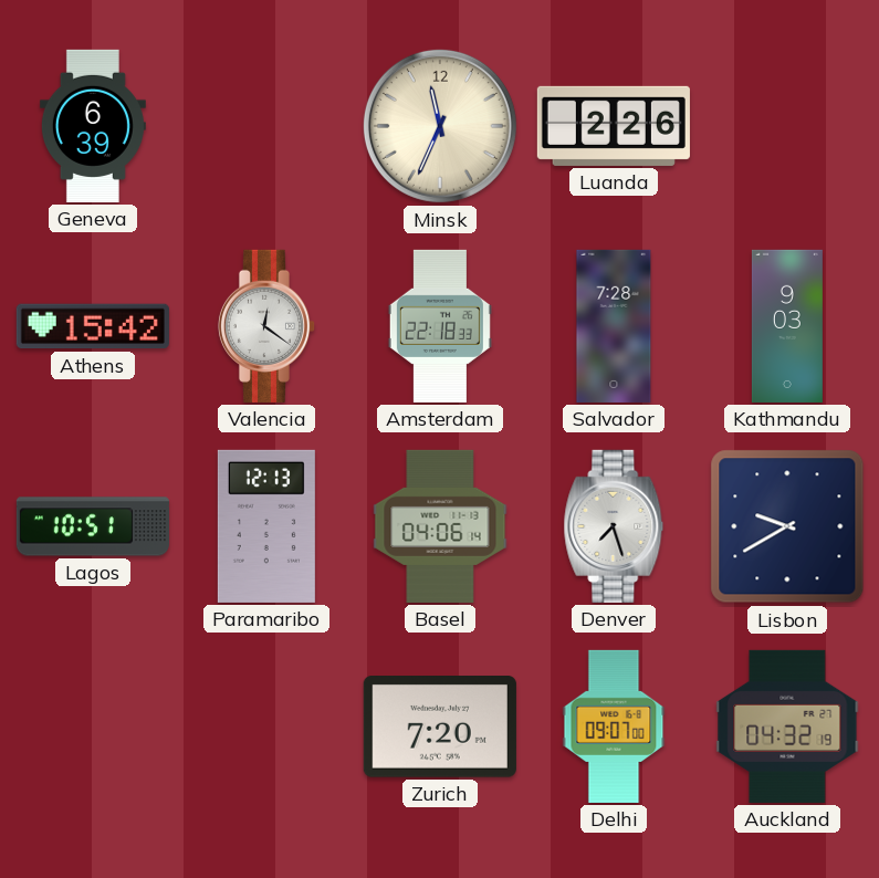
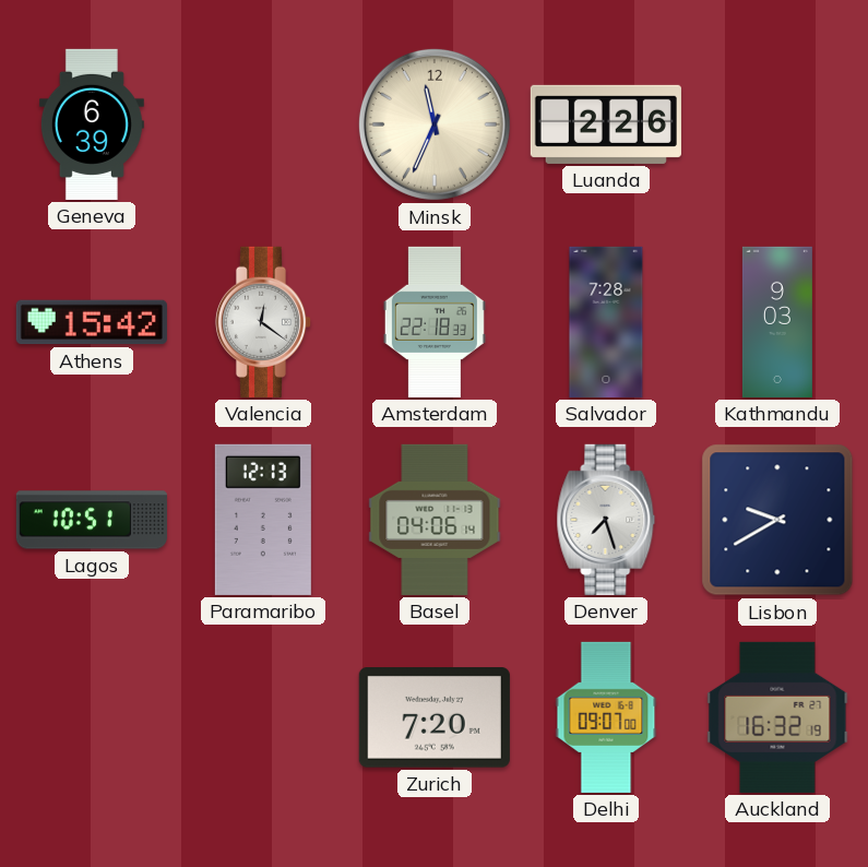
Auckland: 04:32 -> 16:32 (777, 717)
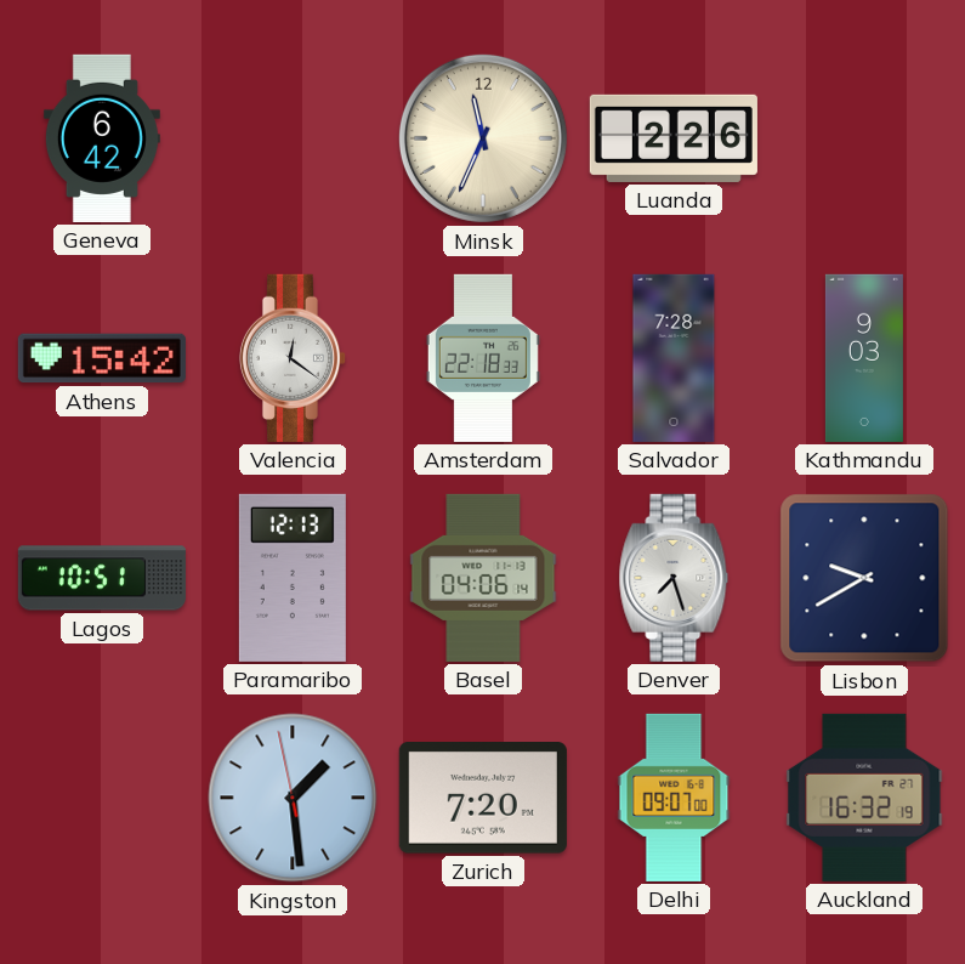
Geneva: 6:39 -> 6:42 (102, 138)
Kingston: none -> 1:28 (293, 798)
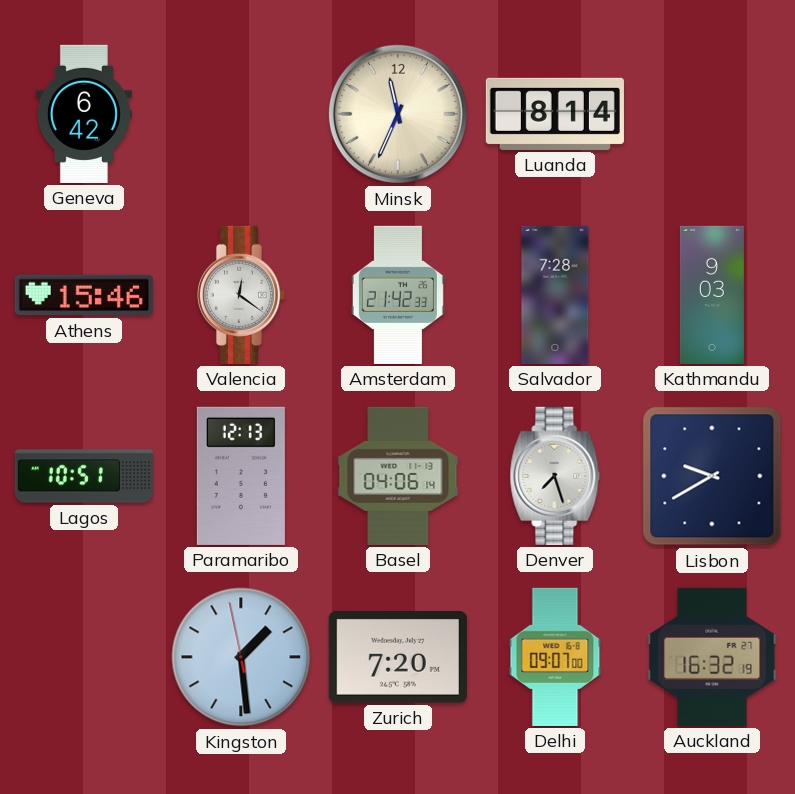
Luanda: 2:26 -> 8:14 (555, 114)
Athens: 15:42 -> 15:46 (84, 295)
Amsterdam: 22:18 -> 21:42 (398, 295)
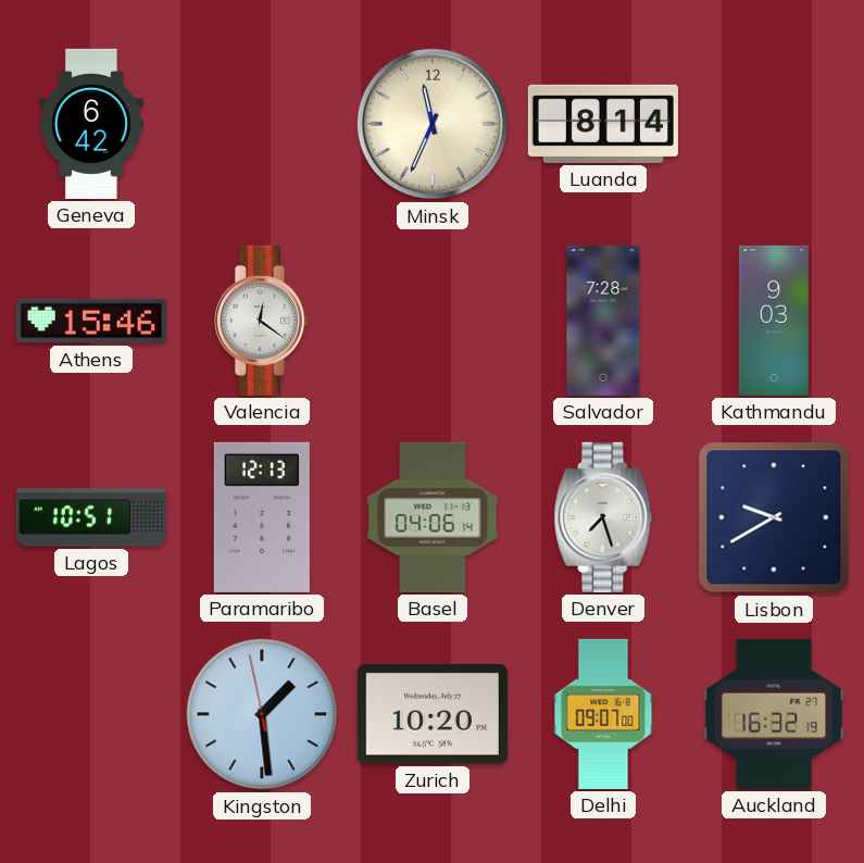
Amsterdam: 21:42 -> none (398, 295)
Zurich: 7:20 -> 10:20 (433, 715)
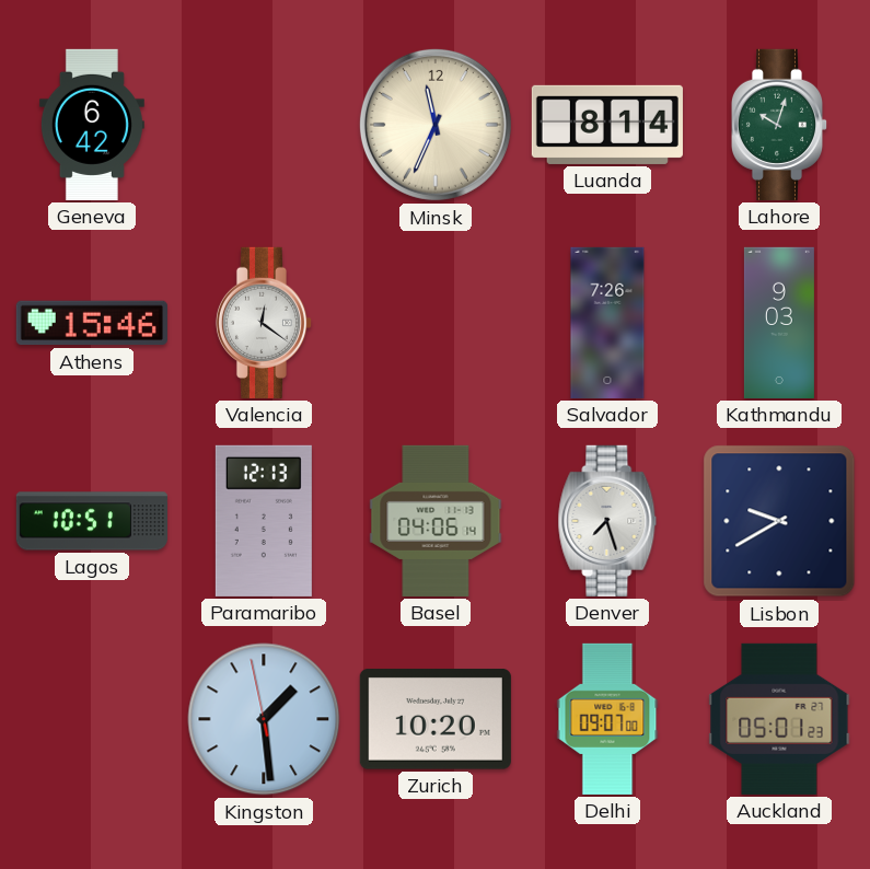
Lahore: none -> 10:03 (779, 125)
Salvador: 7:28 -> 7:26 (607, 323)
Auckland: 16:32 -> 05:01 (779, 719)
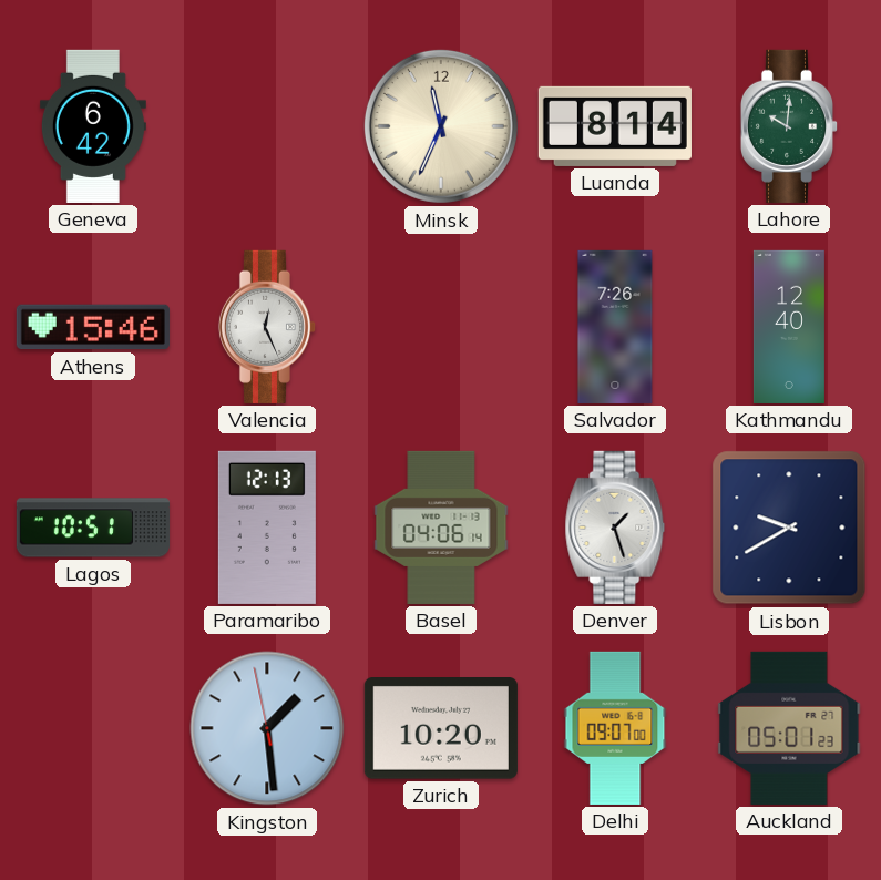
Lahore: 10:03 -> 10:01 (789, 126)
Valencia: 12:21 -> 12:26 (267, 327)
Kathmandu: 9:03 -> 12:40 (789, 327)
Denver: 7:27 -> 1:27 (615, 528)
